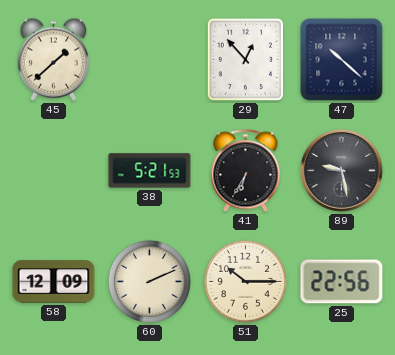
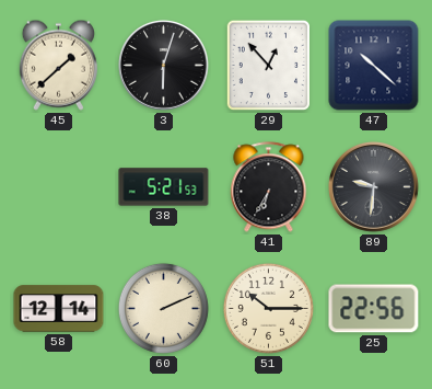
3: none -> 6:03 (164, 66)
89: 9:28 -> 9:31 (374, 187)
58: 12:09 -> 12:14 (59, 309)
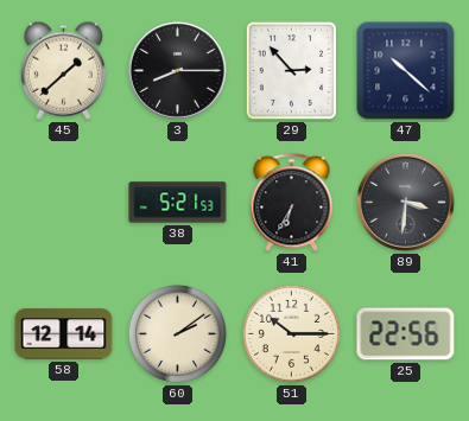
3: 6:03 -> 8:15 (178, 71)
29: 12:53 -> 2:53 (292, 71)
89: 9:31 -> 3:31 (406, 203)
60: 2:11 -> 2:09 (177, 333)
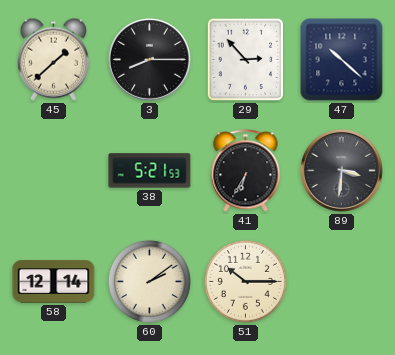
25: 22:56 -> none (406, 334)
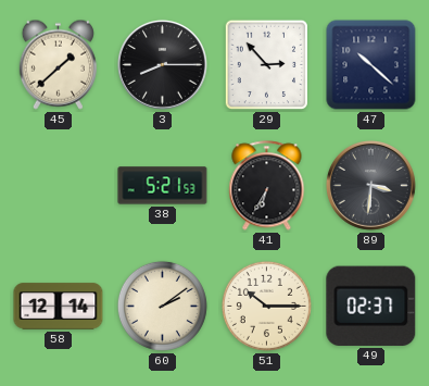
49: none -> 02:37 (371, 306)
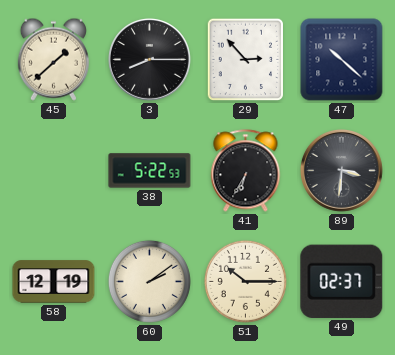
38: 5:21 -> 5:22 (150, 171)
58: 12:14 -> 12:19 (54, 282)
